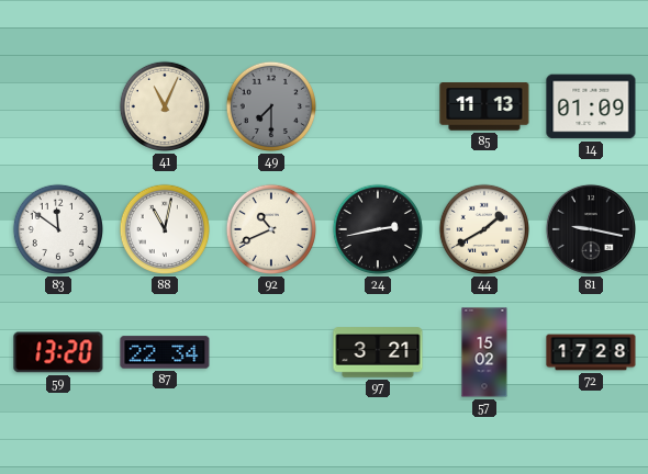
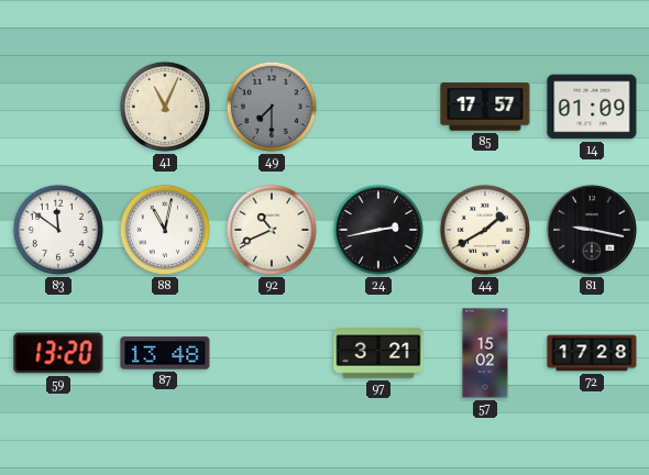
85: 11:13 -> 17:57 (485, 107)
87: 22:34 -> 13:48 (165, 353)
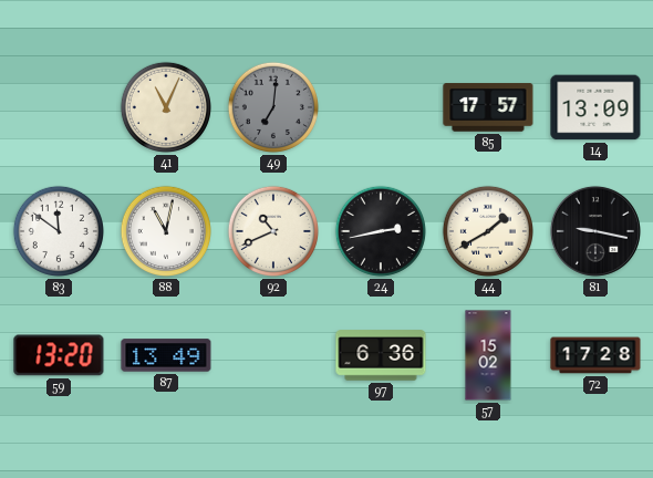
49: 7:30 -> 7:01 (273, 107)
14: 01:09 -> 13:09 (595, 107)
87: 13:48 -> 13:49 (166, 355)
97: 3:21 -> 6:36 (381, 355)
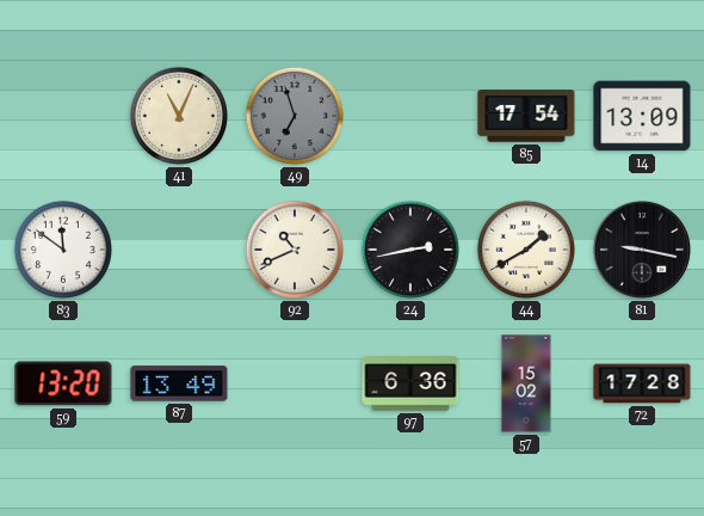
49: 7:01 -> 6:57 (295, 116)
85: 17:57 -> 17:54 (526, 116)
88: 11:02 -> none (166, 231)
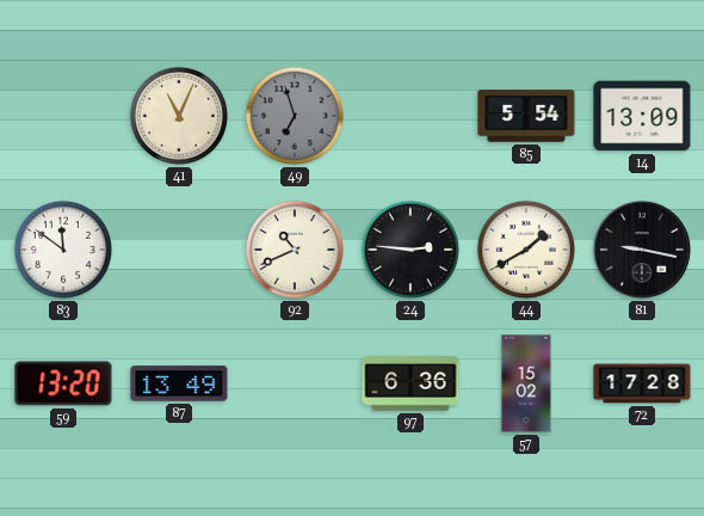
85: 17:54 -> 5:54 (526, 116)
24: 2:43 -> 2:46 (410, 250)
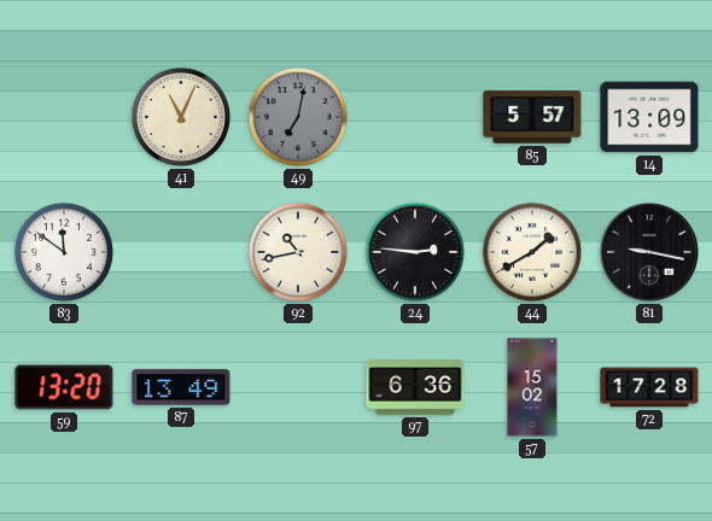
49: 6:57 -> 7:02 (298, 117)
85: 5:54 -> 5:57 (532, 117)
92: 10:41 -> 10:43 (298, 252)
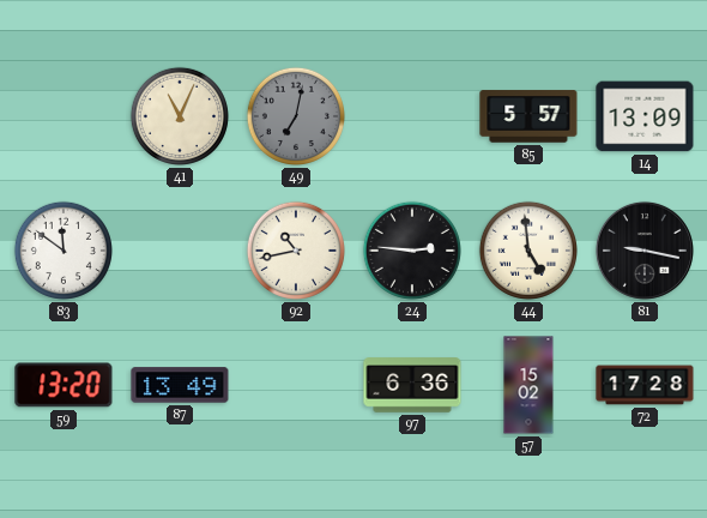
44: 1:40 -> 4:59 (528, 251)
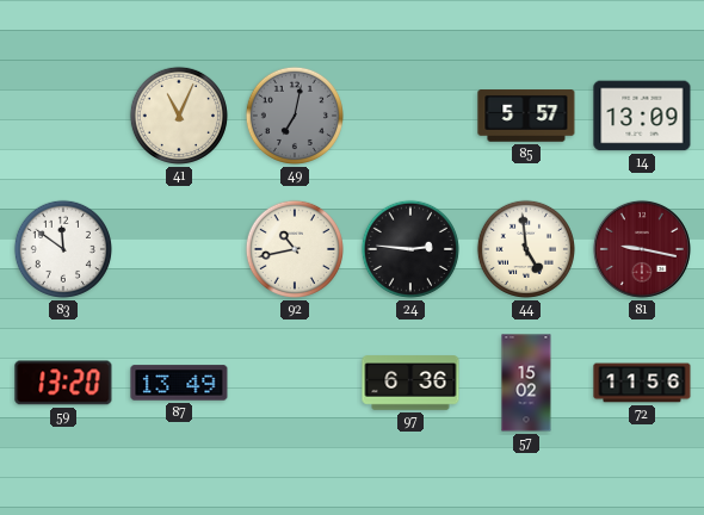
81 dial: black -> burgundy (642, 249)
72: 17:28 -> 11:56 (642, 383)
